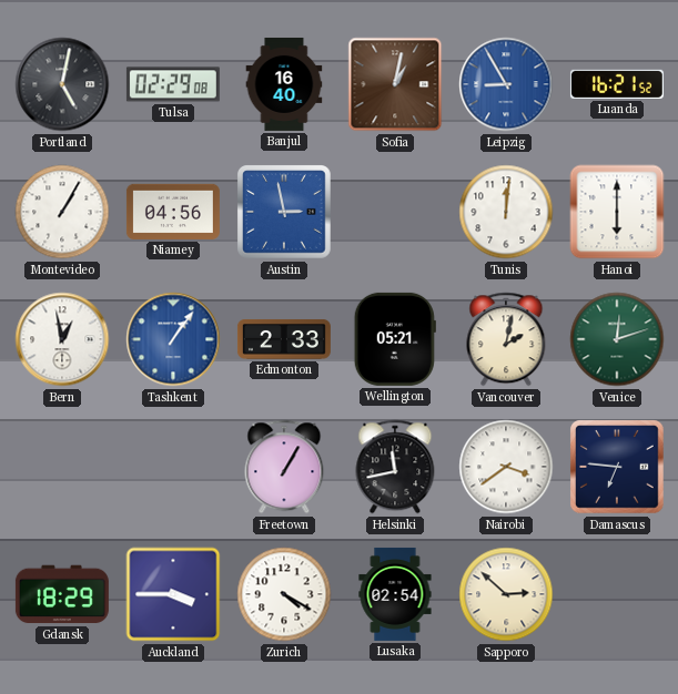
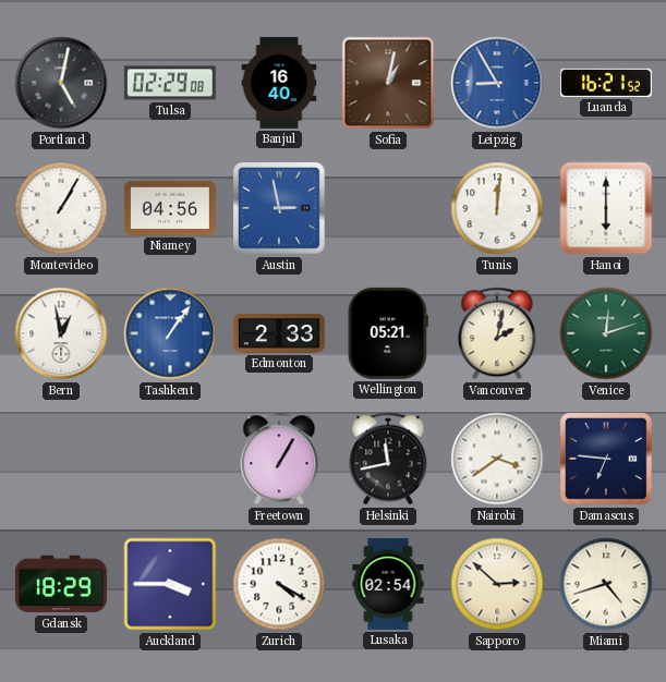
Miami: none -> 4:42 (606, 584)
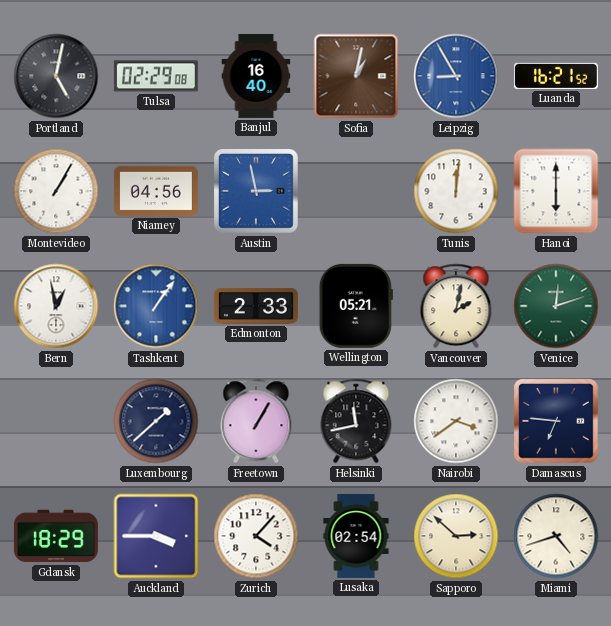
Luxembourg: none -> 1:38 (156, 421)
Zurich: 4:20 -> 4:07 (256, 536)
